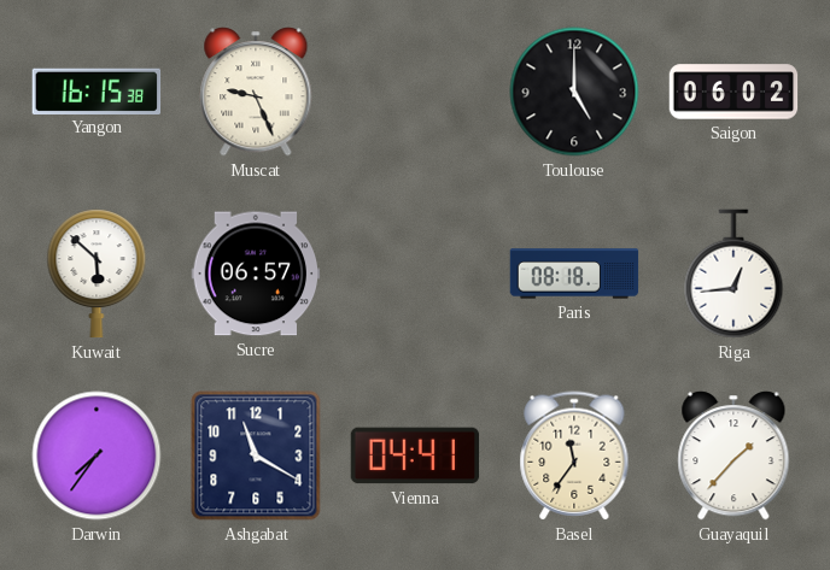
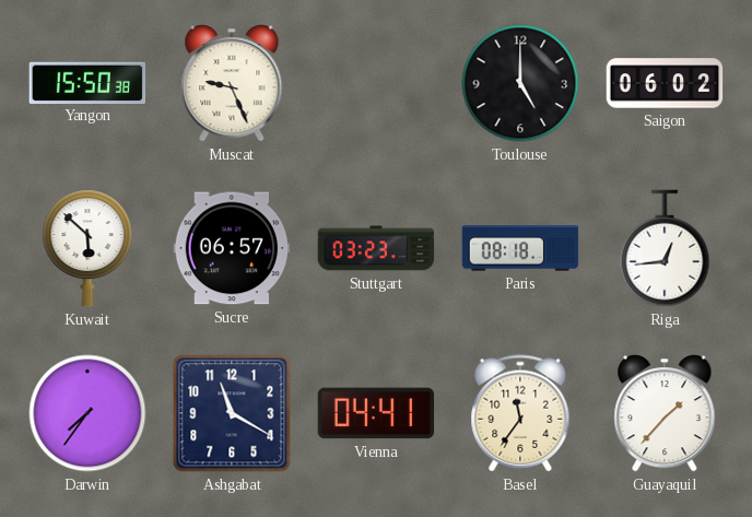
Yangon: 16:15 -> 15:50 (87, 82)
Stuttgart: none -> 03:23 (376, 248)
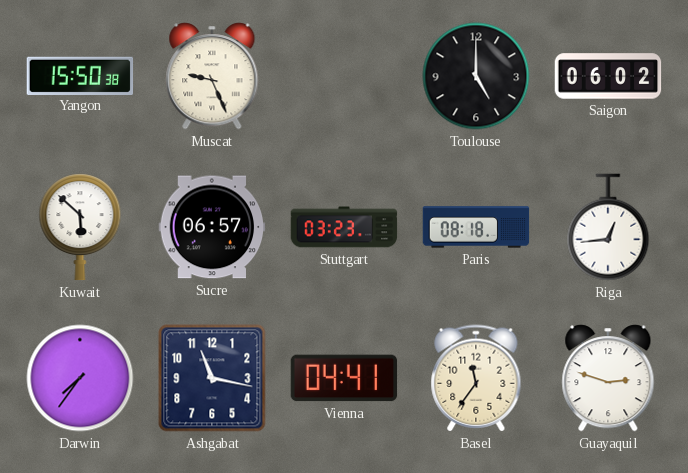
Ashgabat: 11:20 -> 11:17 (212, 378)
Guayaquil: 1:37 -> 2:48 (608, 378)
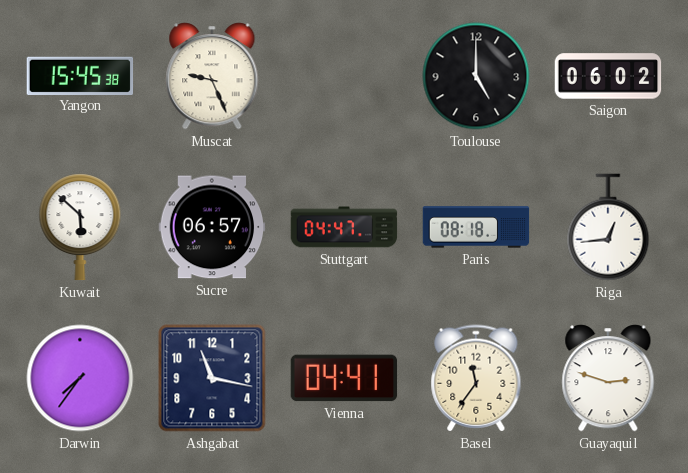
Yangon: 15:50 -> 15:45 (80, 75)
Stuttgart: 03:23 -> 04:47 (344, 227)
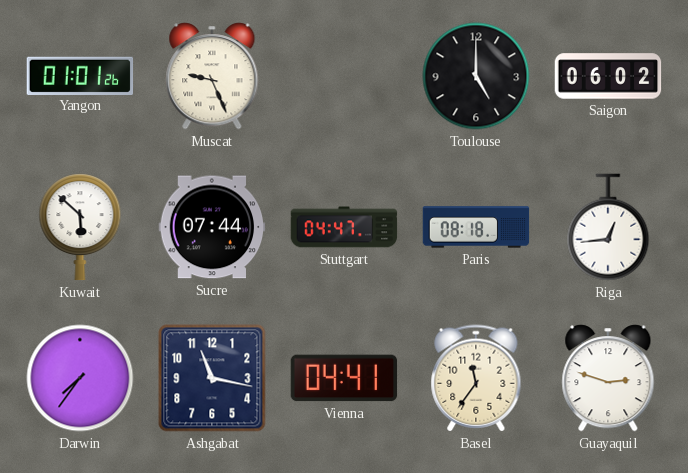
Yangon: 15:45 -> 01:01 (80, 75)
Sucre: 06:57 -> 07:44 (212, 227)
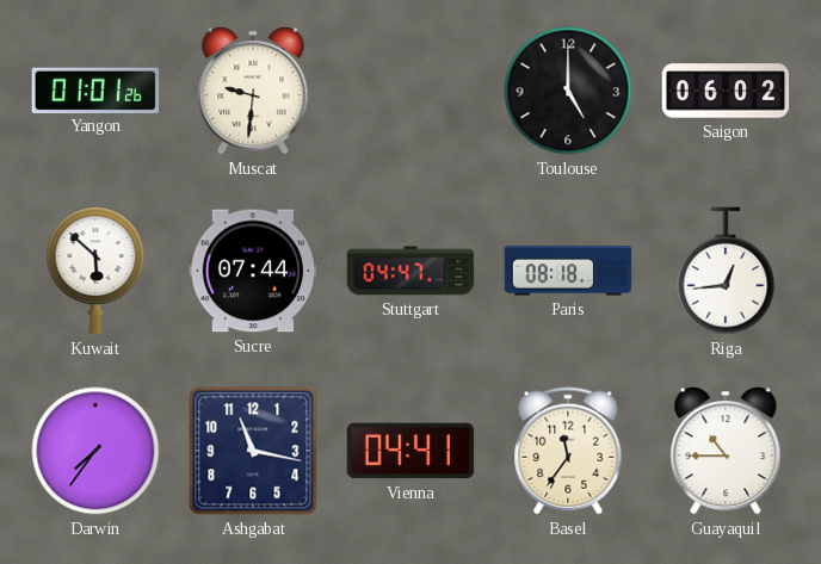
Muscat: 9:26 -> 9:31 (253, 91)
Guayaquil: 2:48 -> 10:45 (726, 451)
